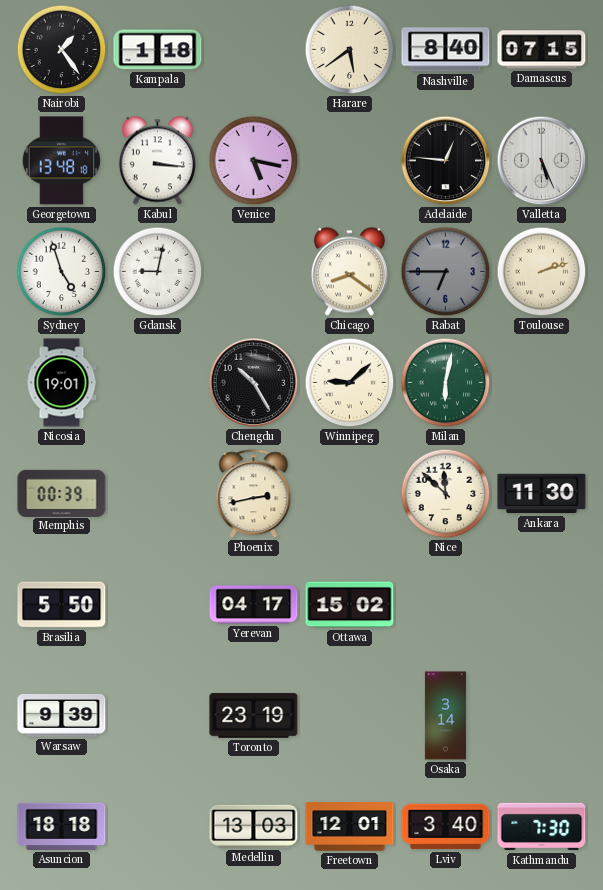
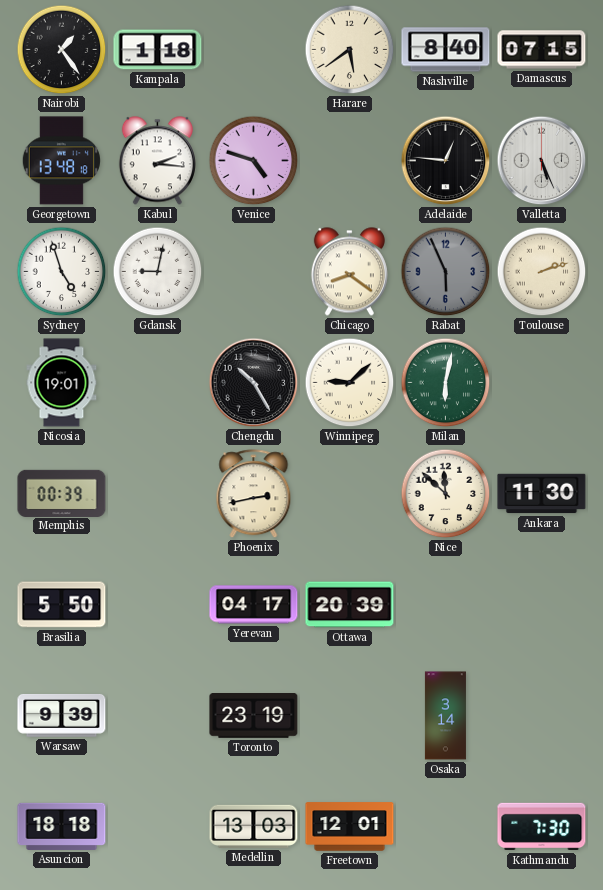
Kabul: 3:16 -> 2:16 (157, 161)
Venice: 5:17 -> 4:48 (254, 161)
Rabat: 6:45 -> 5:56 (446, 272)
Ottawa: 15:02 -> 20:39 (350, 605)
Lviv: 3:40 -> none (446, 827)
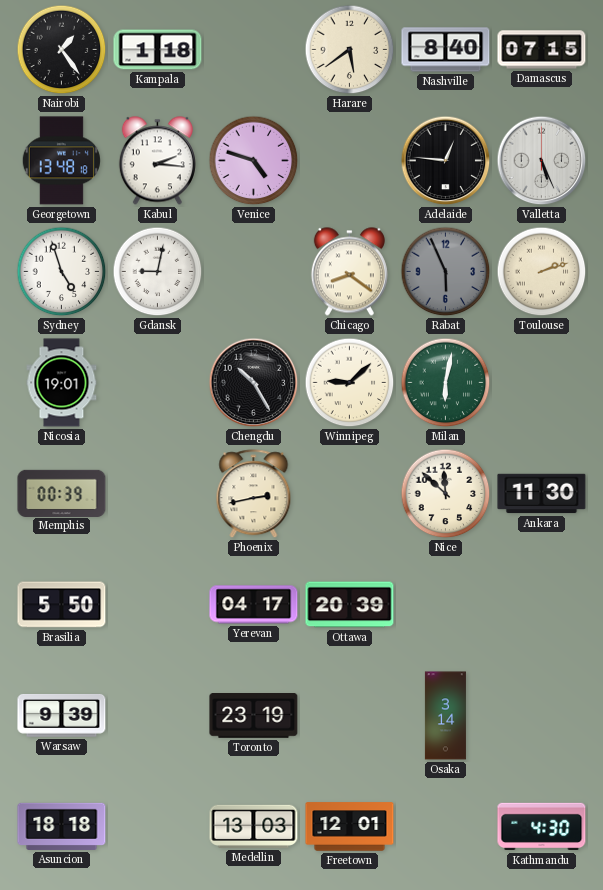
Kathmandu: 7:30 -> 4:30 (542, 827)
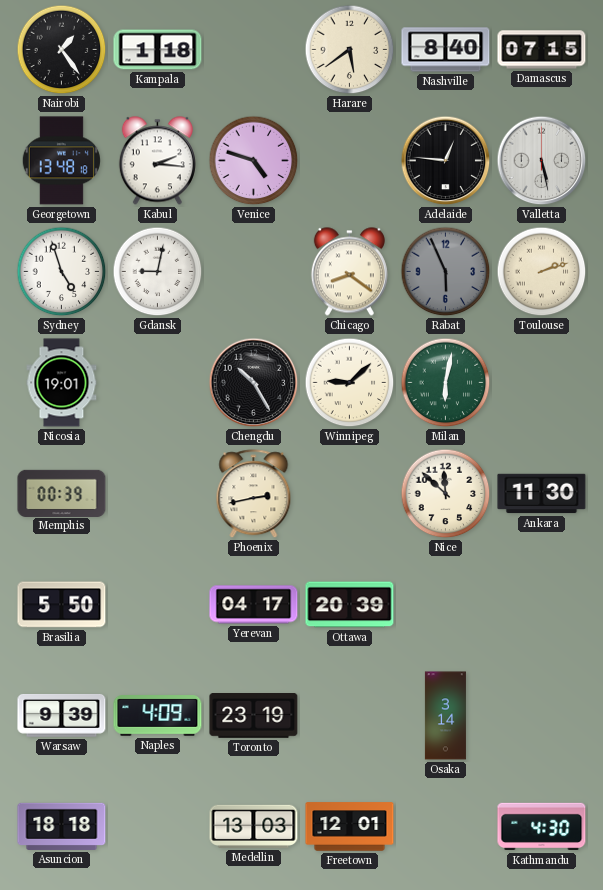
Valletta: 5:26 -> 5:28 (542, 161)
Naples: none -> 4:09 (158, 716)
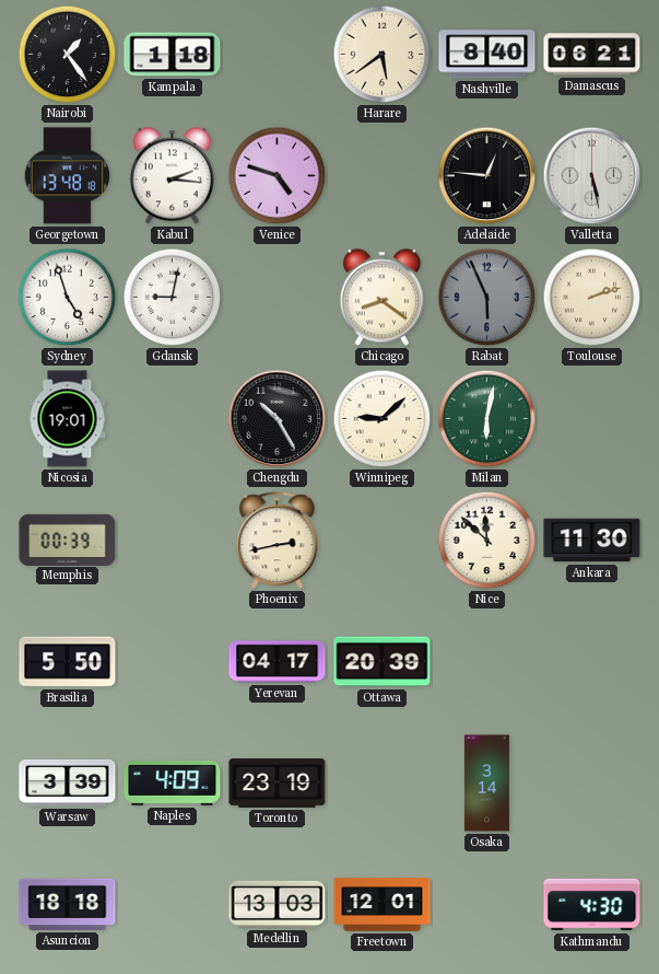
Damascus: 07:15 -> 06:21 (592, 55)
Warsaw: 9:39 -> 3:39 (68, 784)
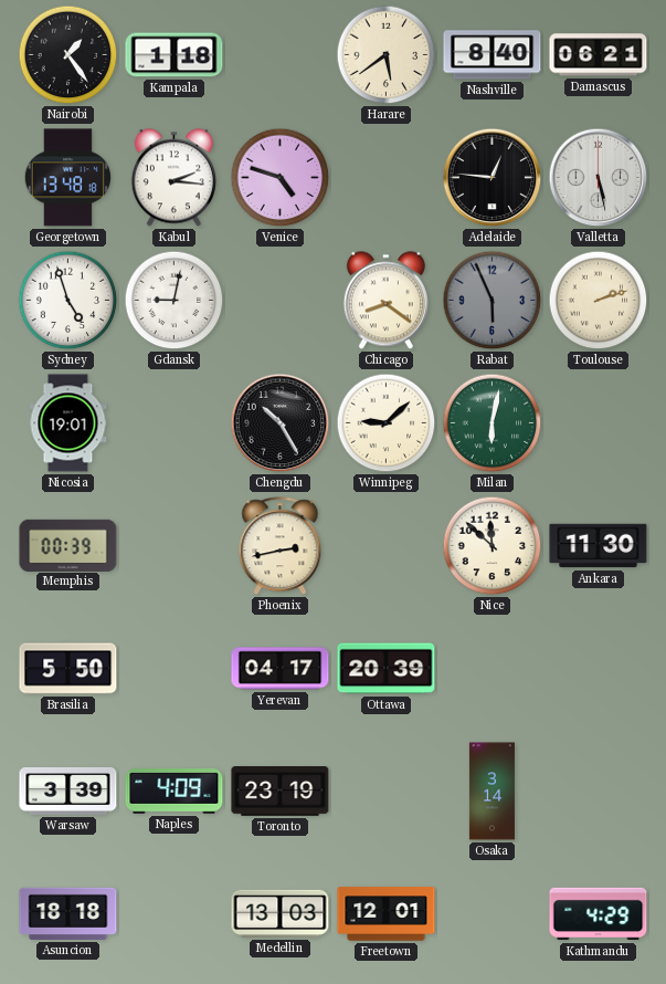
Kathmandu: 4:30 -> 4:29 (599, 914)
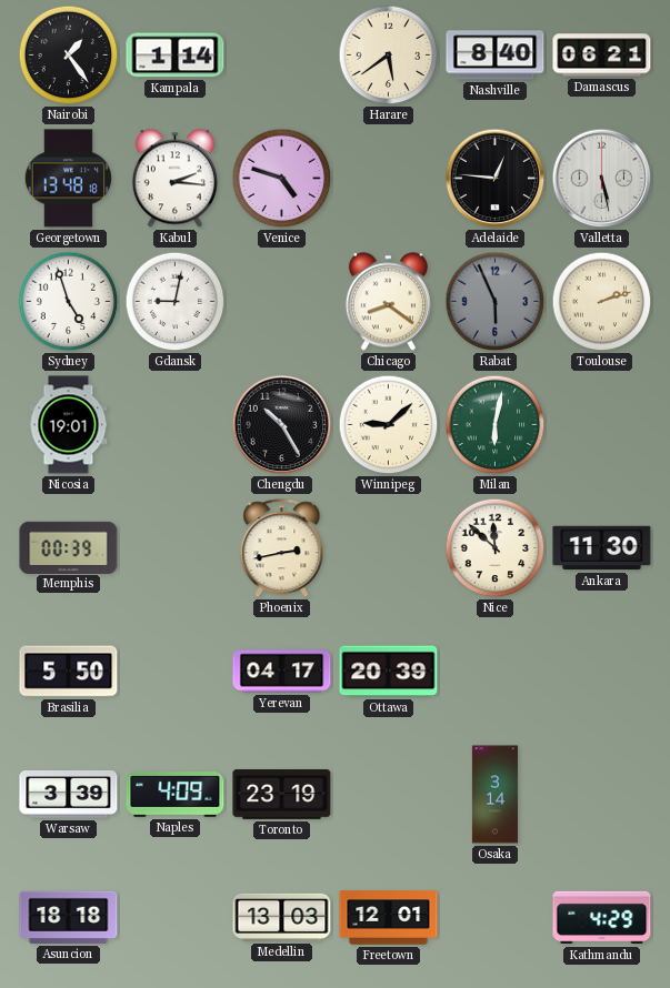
Kampala: 1:18 -> 1:14 (176, 56)
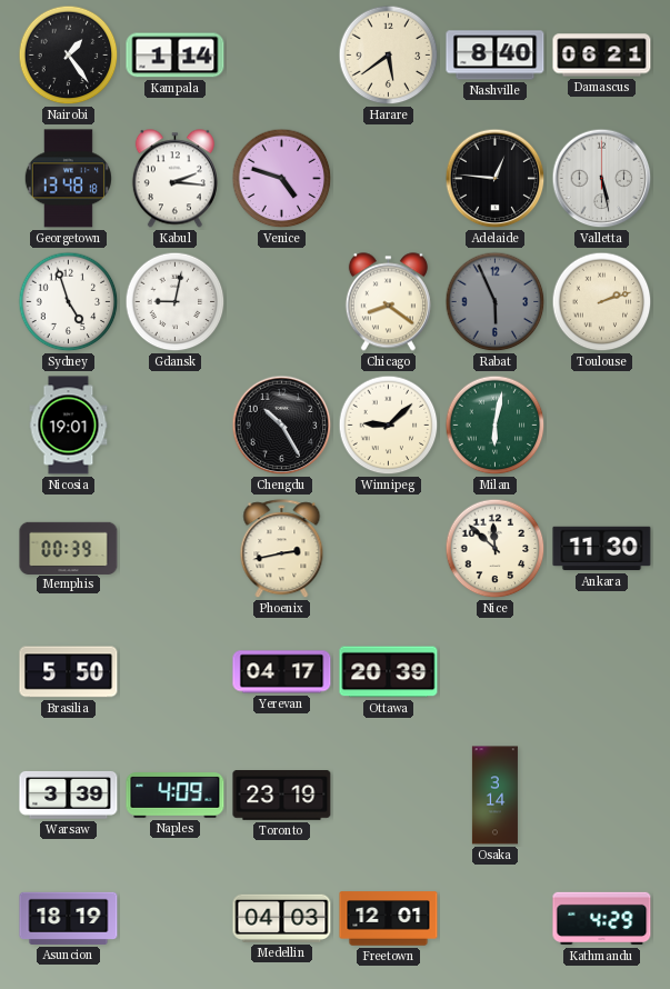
Asuncion: 18:18 -> 18:19 (69, 918)
Medellin: 13:03 -> 04:03 (282, 918)
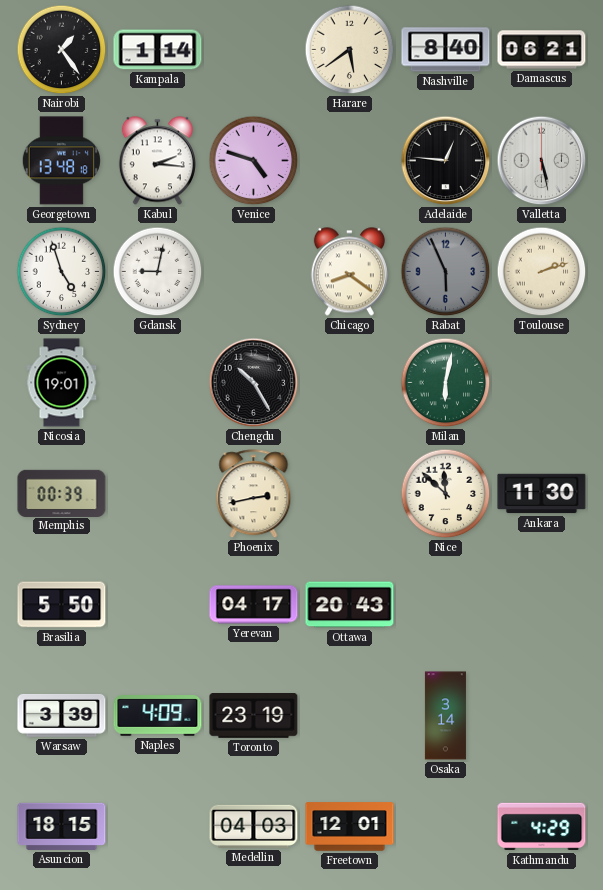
Winnipeg: 9:08 -> none (389, 426)
Ottawa: 20:39 -> 20:43 (350, 605)
Asuncion: 18:19 -> 18:15 (62, 826)
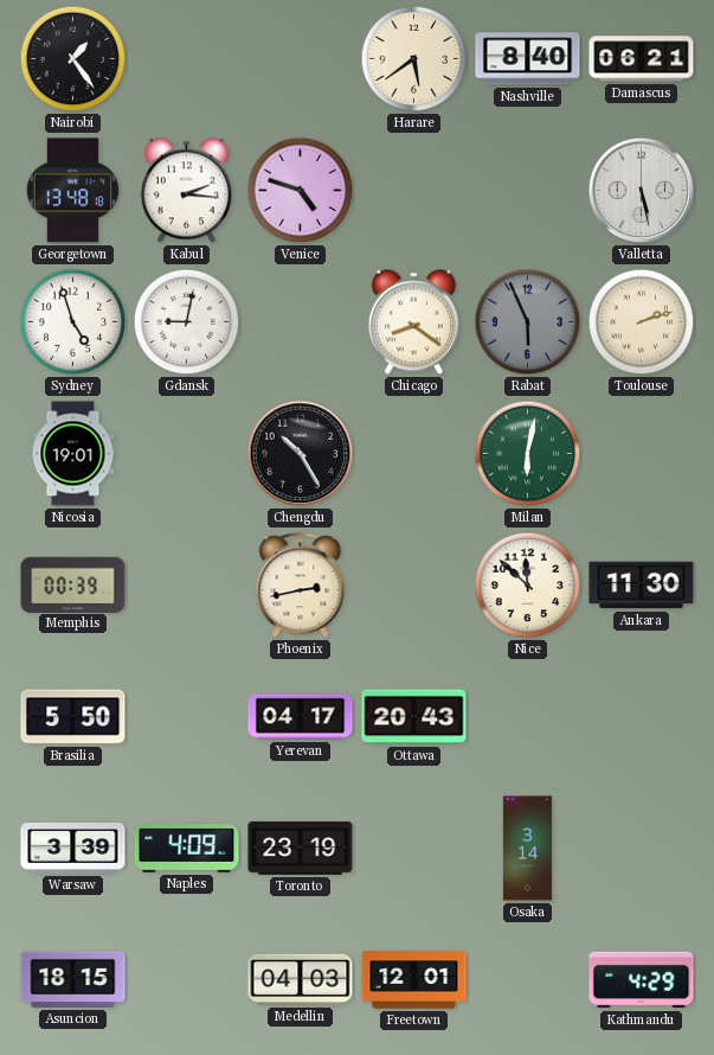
Kampala: 1:14 -> none (158, 50)
Adelaide: 12:46 -> none (446, 161)
